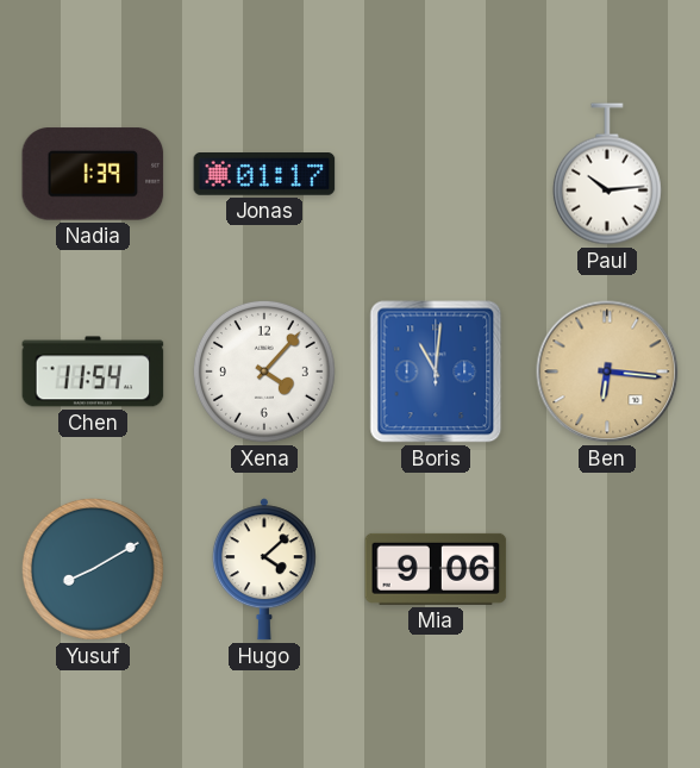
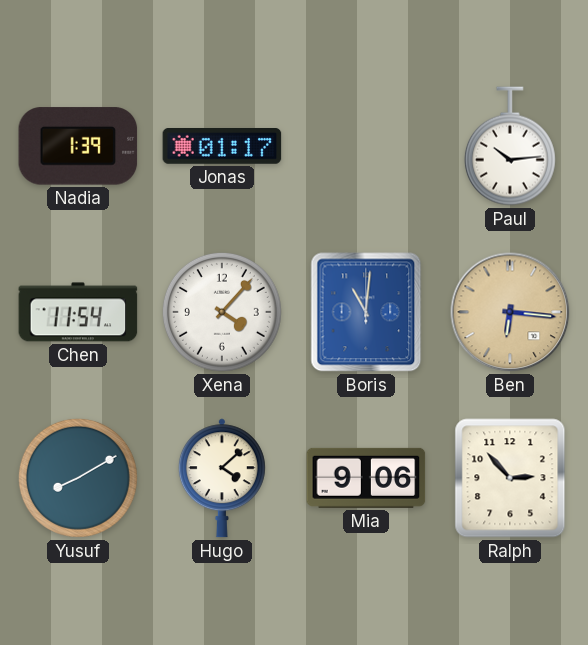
Ralph: none -> 2:53 (510, 478)
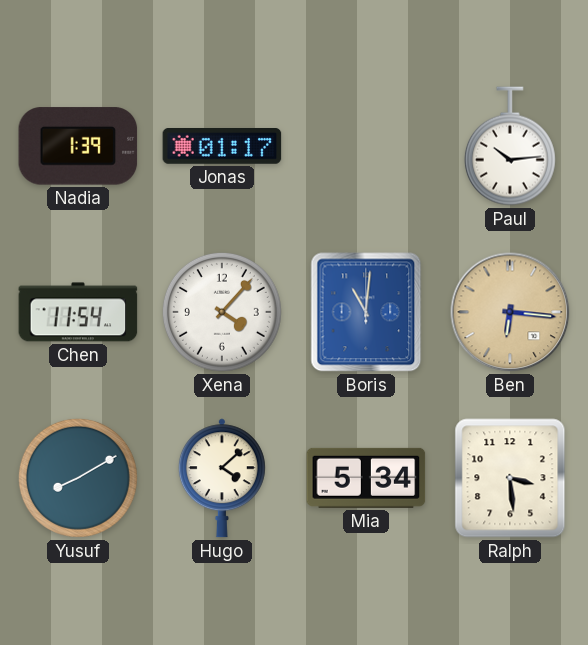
Mia: 9:06 -> 5:34 (366, 478)
Ralph: 2:53 -> 3:29 (510, 478)
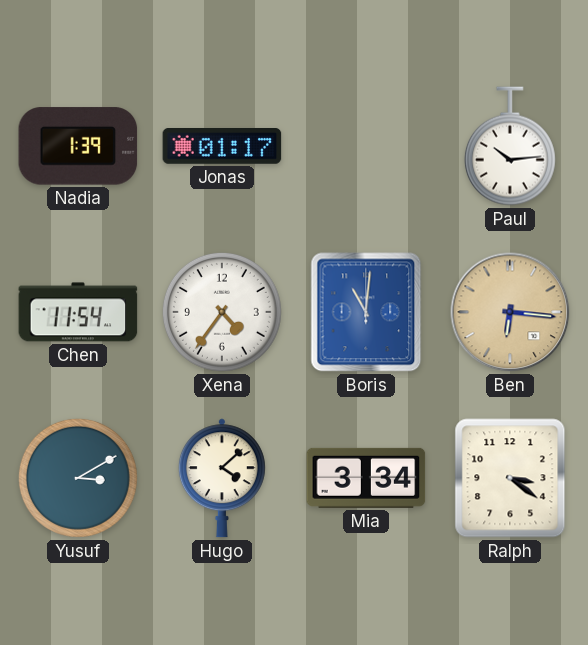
Xena: 4:07 -> 4:36 (222, 312)
Yusuf: 8:10 -> 3:10 (78, 478)
Mia: 5:34 -> 3:34 (366, 478)
Ralph: 3:29 -> 3:21 (510, 478)
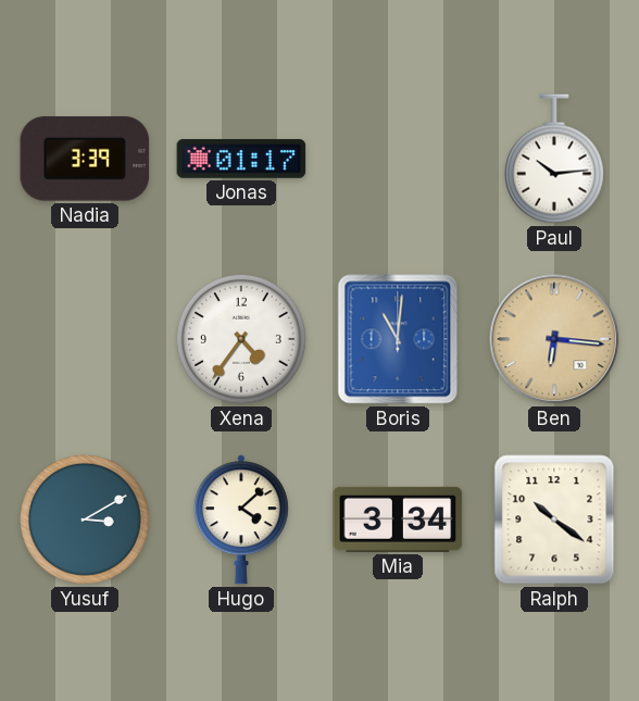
Nadia: 1:39 -> 3:39 (85, 159)
Chen: 11:54 -> none (78, 312)
Ralph: 3:21 -> 10:21 (554, 520)
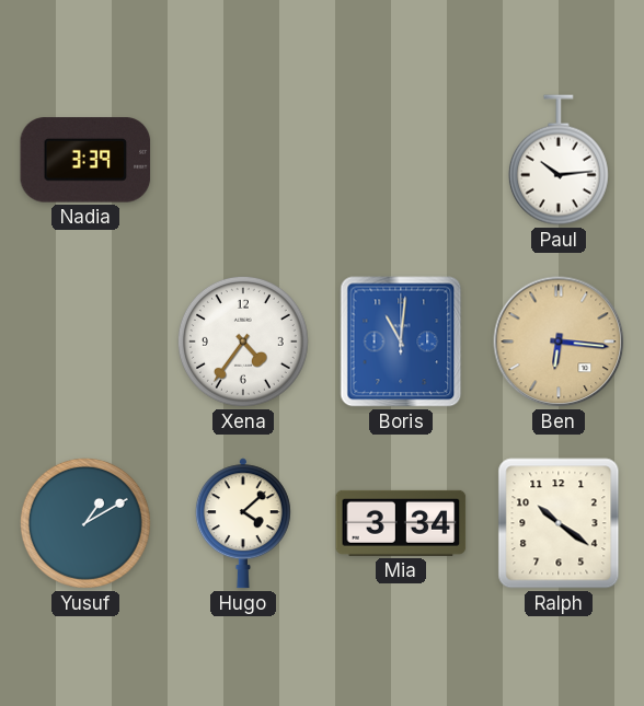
Jonas: 01:17 -> none (241, 160)
Yusuf: 3:10 -> 1:10 (85, 523)
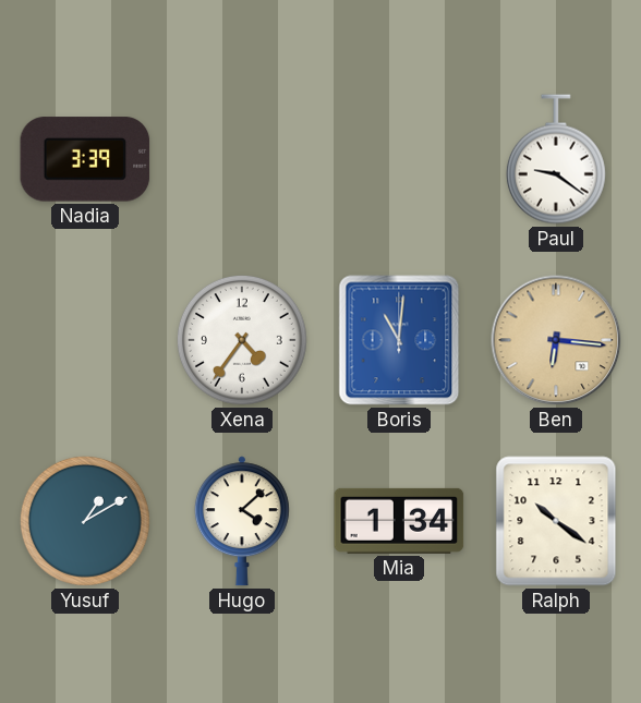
Paul: 10:14 -> 9:21 (556, 159)
Mia: 3:34 -> 1:34 (399, 521)
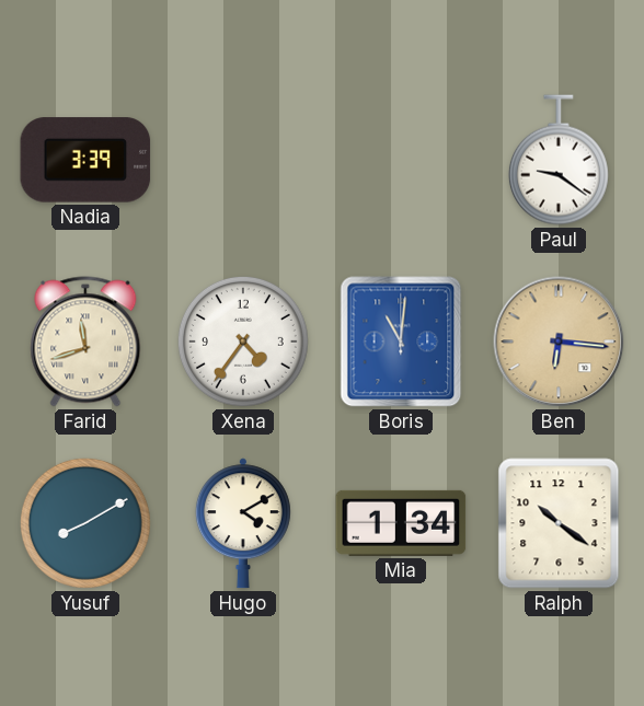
Farid: none -> 11:42 (85, 342)
Yusuf: 1:10 -> 8:10 (85, 523)
Hugo: 4:08 -> 4:10 (243, 523)
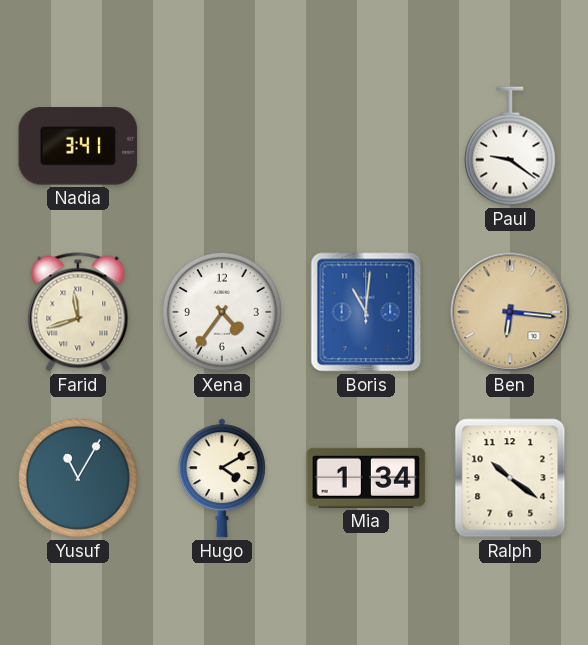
Nadia: 3:39 -> 3:41 (78, 146)
Yusuf: 8:10 -> 11:05 (78, 478)
